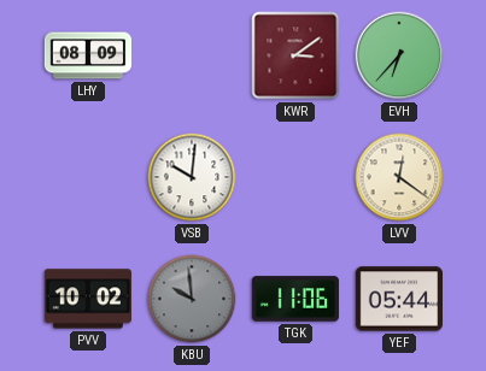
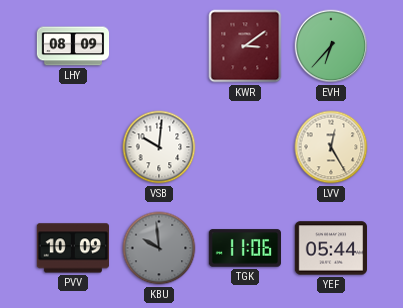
LVV: 12:21 -> 12:25 (331, 147)
PVV: 10:02 -> 10:09 (72, 248)
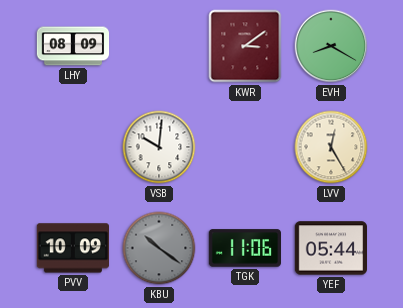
EVH: 6:37 -> 8:20 (331, 46)
KBU: 9:59 -> 10:21 (159, 248)
